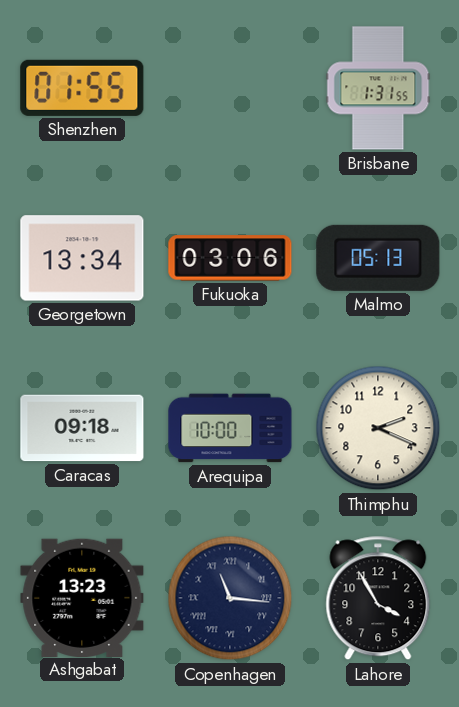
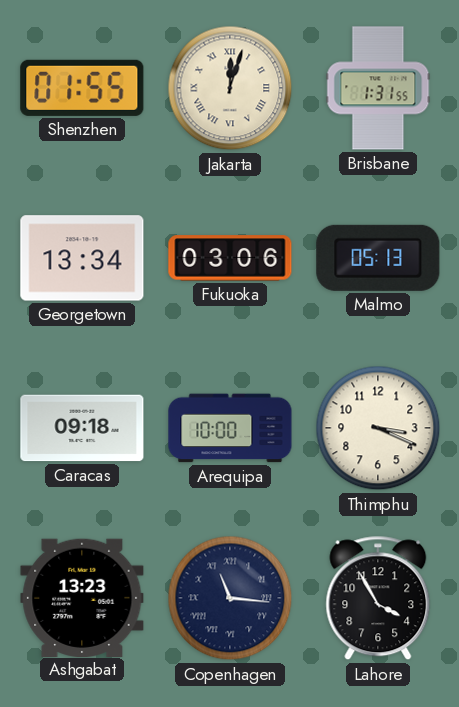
Jakarta: none -> 12:03 (230, 88)
Thimphu: 2:19 -> 3:19 (378, 428)
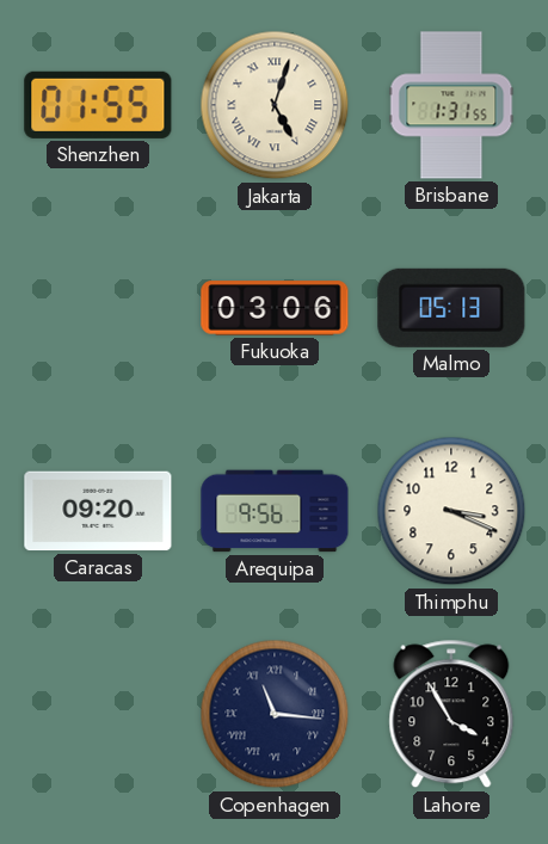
Jakarta: 12:03 -> 5:03 (275, 105)
Georgetown: 13:34 -> none (82, 258)
Caracas: 09:18 -> 09:20 (98, 511)
Arequipa: 10:00 -> 9:56 (275, 511)
Ashgabat: 13:23 -> none (82, 597)
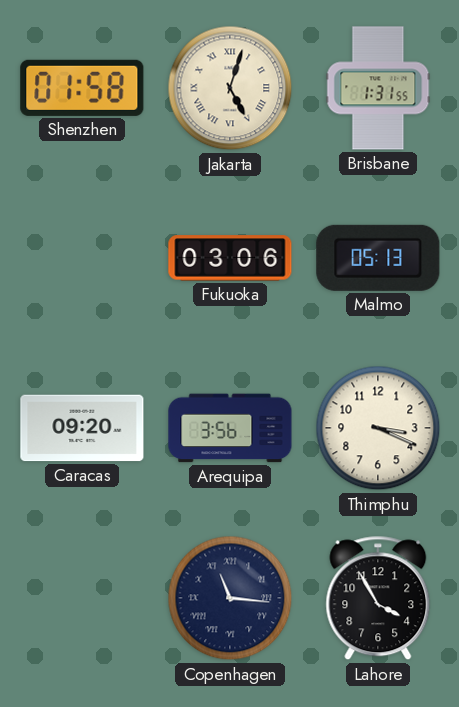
Shenzhen: 01:55 -> 01:58 (82, 88)
Arequipa: 9:56 -> 3:56 (230, 428)
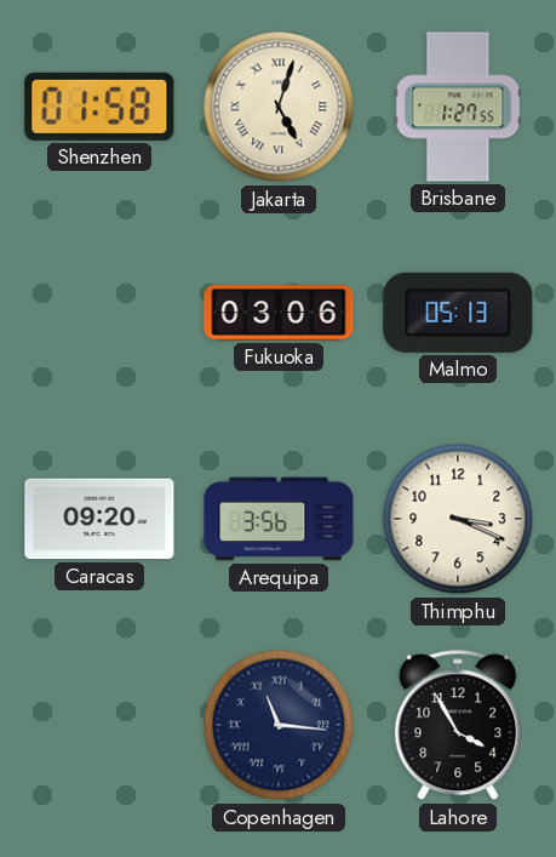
Brisbane: 1:31 -> 1:27 (458, 107)
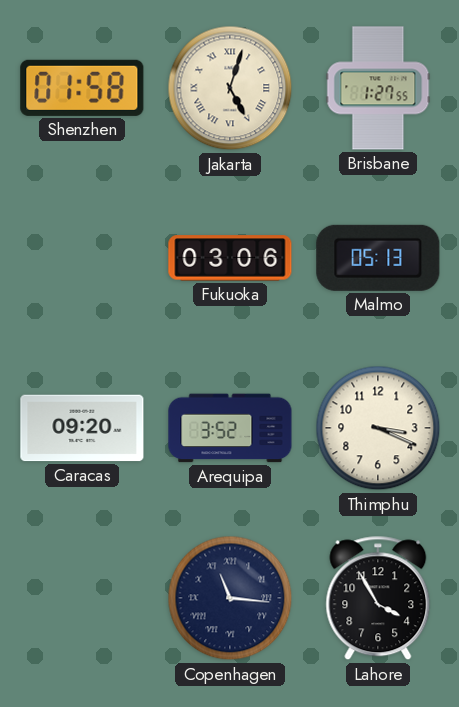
Arequipa: 3:56 -> 3:52 (230, 428)
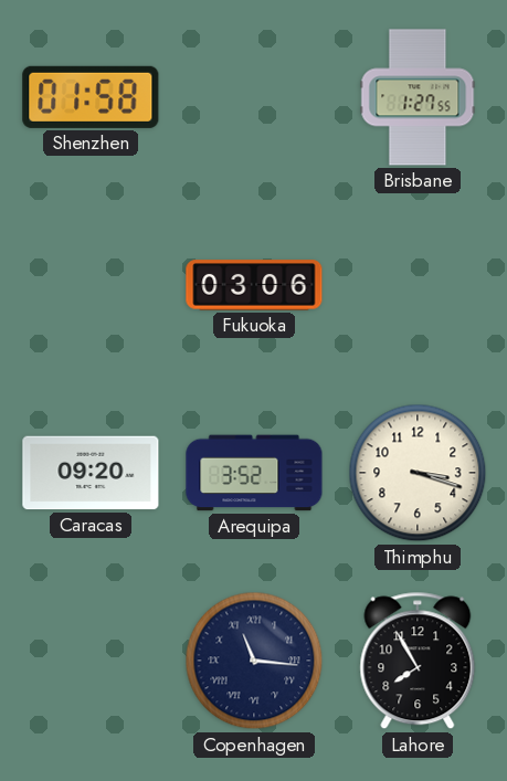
Jakarta: 5:03 -> none (230, 88)
Malmo: 05:13 -> none (378, 258)
Thimphu: 3:19 -> 3:18 (418, 473)
Lahore: 3:55 -> 7:55 (418, 661)
